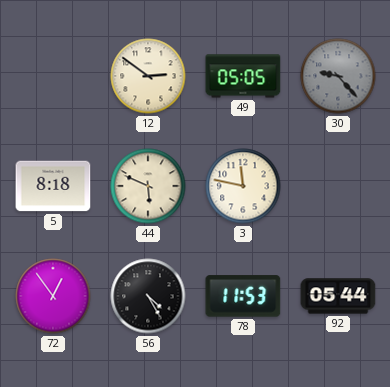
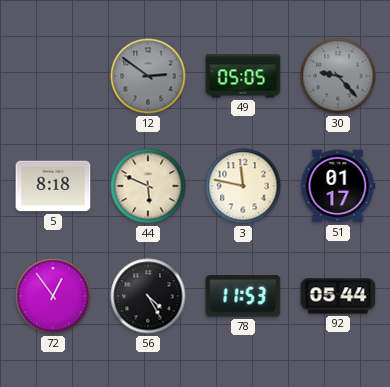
12 dial: cream -> grey (148, 76)
51: none -> 01:17 (338, 186)
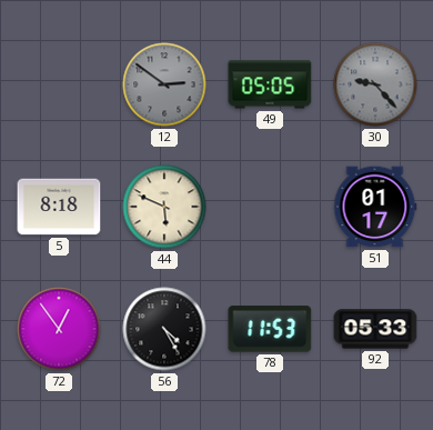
3: 11:47 -> none (243, 186)
92: 05:44 -> 05:33 (375, 329)
